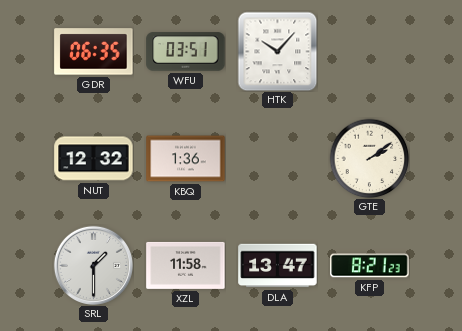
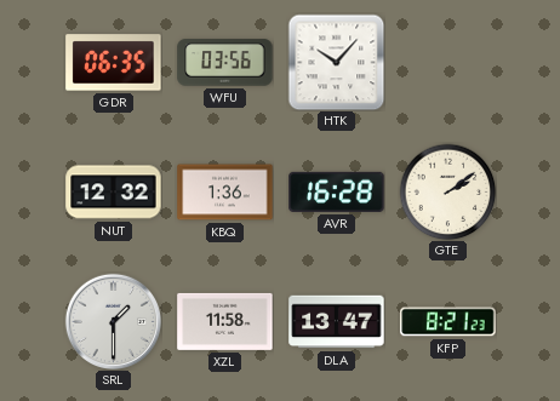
WFU: 03:51 -> 03:56 (225, 63)
AVR: none -> 16:28 (337, 191)
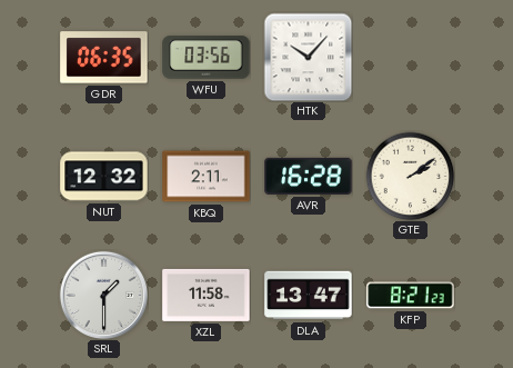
KBQ: 1:36 -> 2:11 (207, 177)
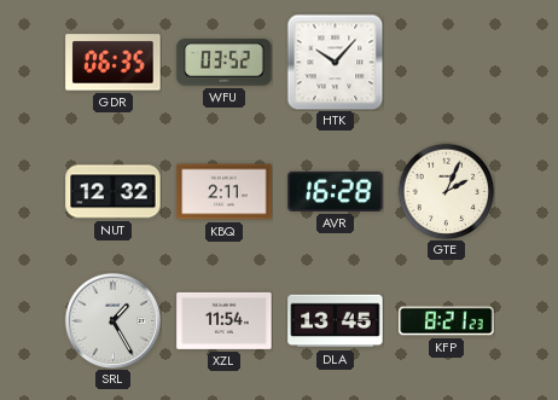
WFU: 03:56 -> 03:52 (225, 63)
GTE: 2:09 -> 2:04 (446, 191)
SRL: 1:30 -> 1:25 (112, 320)
XZL: 11:58 -> 11:54 (225, 320)
DLA: 13:47 -> 13:45 (336, 321)
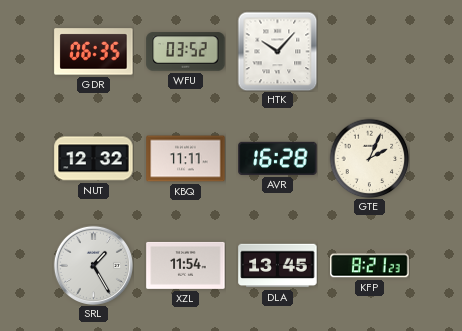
KBQ: 2:11 -> 11:11 (186, 159)
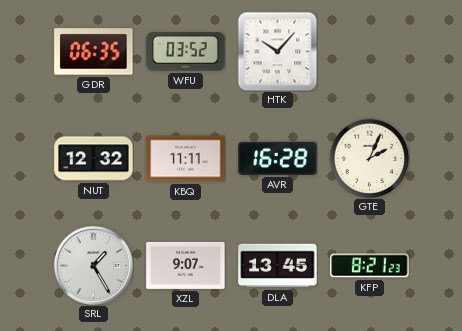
XZL: 11:54 -> 9:07 (186, 265)
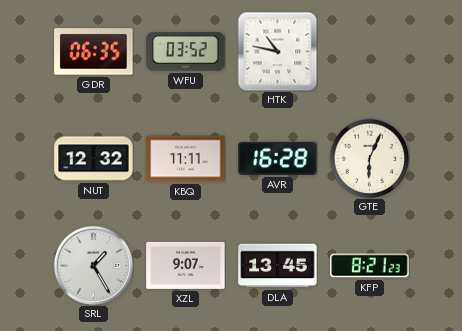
HTK: 10:07 -> 10:47 (277, 51)
GTE: 2:04 -> 6:04 (369, 158)
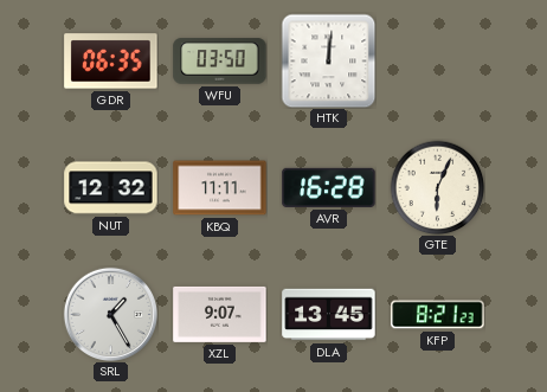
WFU: 03:52 -> 03:50 (220, 62)
HTK: 10:47 -> 12:01 (328, 60)
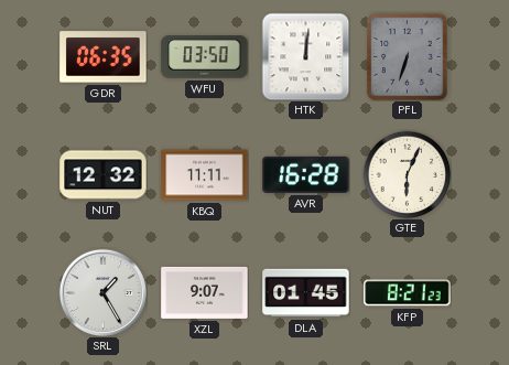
PFL: none -> 6:33 (408, 57)
DLA: 13:45 -> 01:45 (306, 293)
